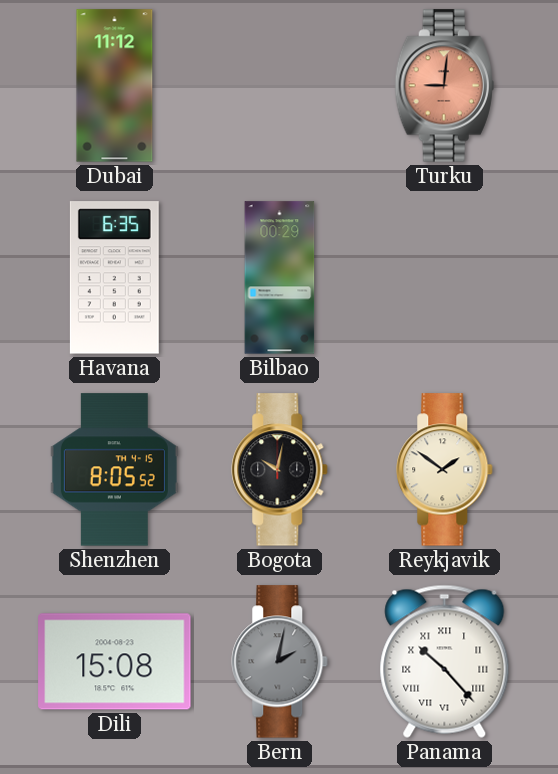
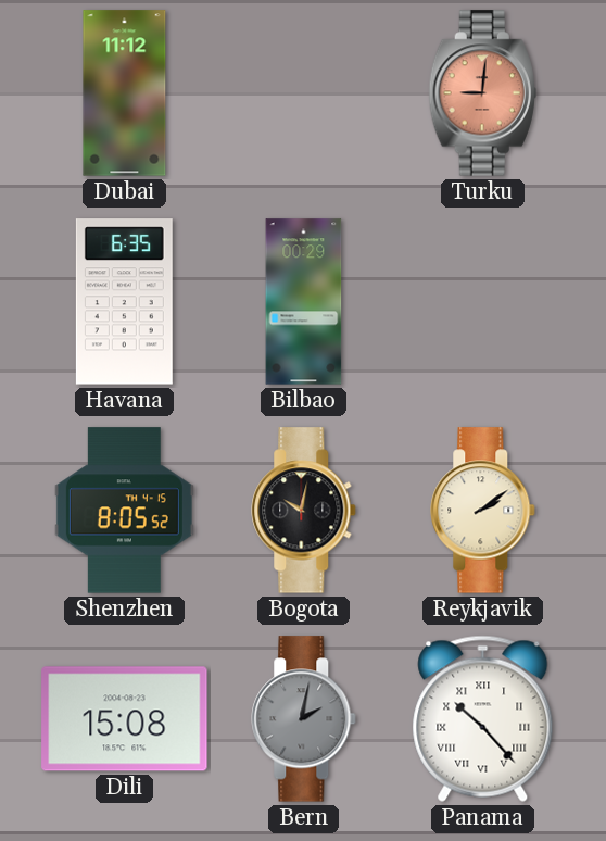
Reykjavik: 1:51 -> 2:09 (483, 511)
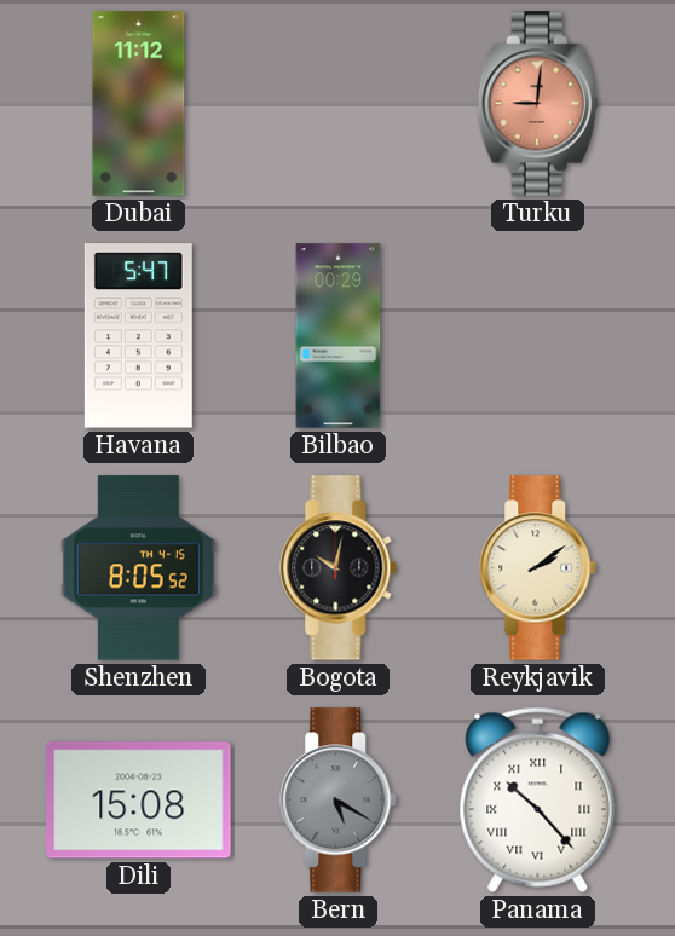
Havana: 6:35 -> 5:47 (138, 336)
Bern: 2:02 -> 5:20 (339, 801)
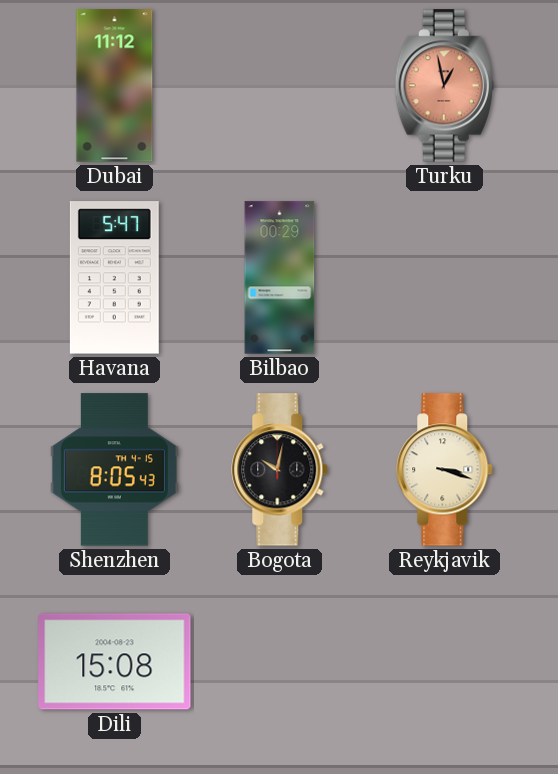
Turku: 9:01 -> 12:58 (444, 86)
Shenzhen: 8:05:52 -> 8:05:43 (114, 470)
Reykjavik: 2:09 -> 3:18 (445, 470)
Bern: 5:20 -> none (339, 801)
Panama: 10:23 -> none (538, 799)
